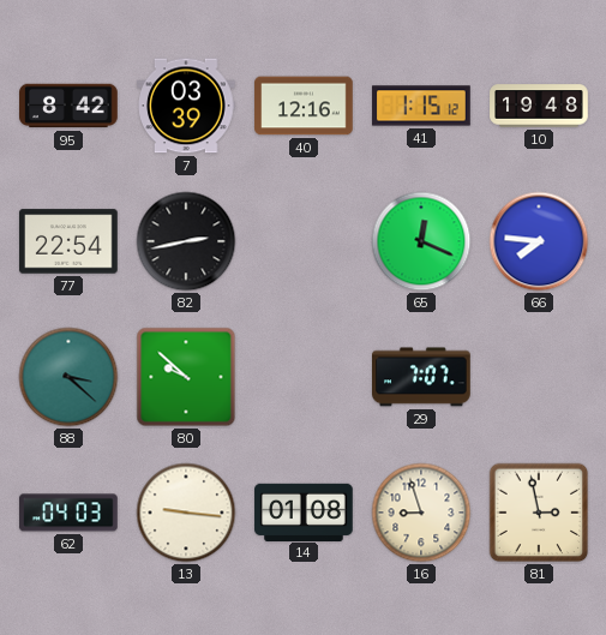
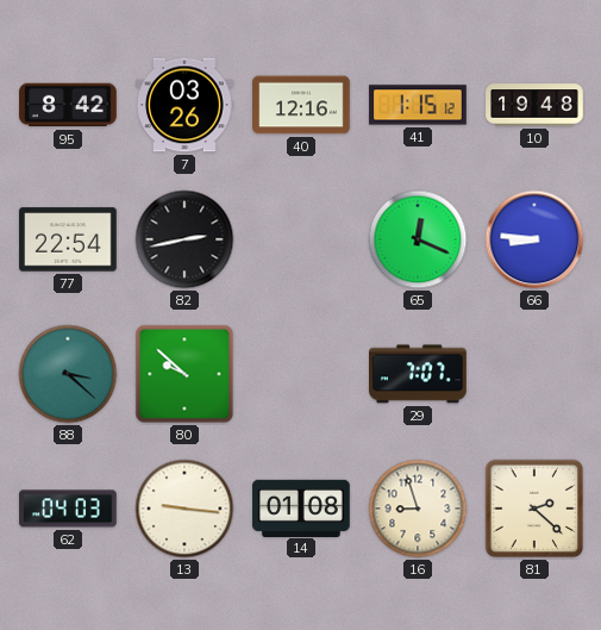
7: 03:39 -> 03:26 (184, 105)
66: 7:46 -> 8:46 (534, 239)
81: 2:58 -> 2:22 (534, 509)
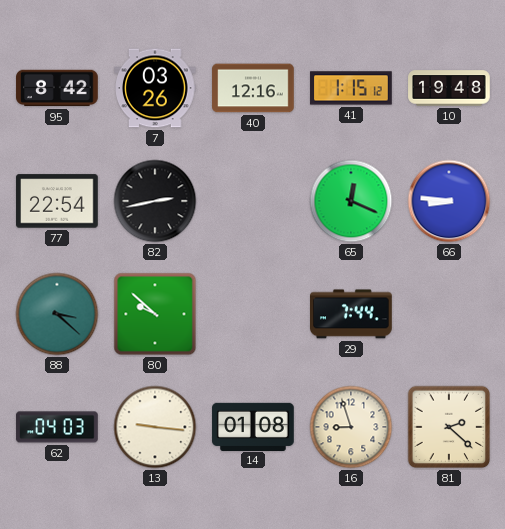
29: 7:07 -> 7:44 (351, 314)
